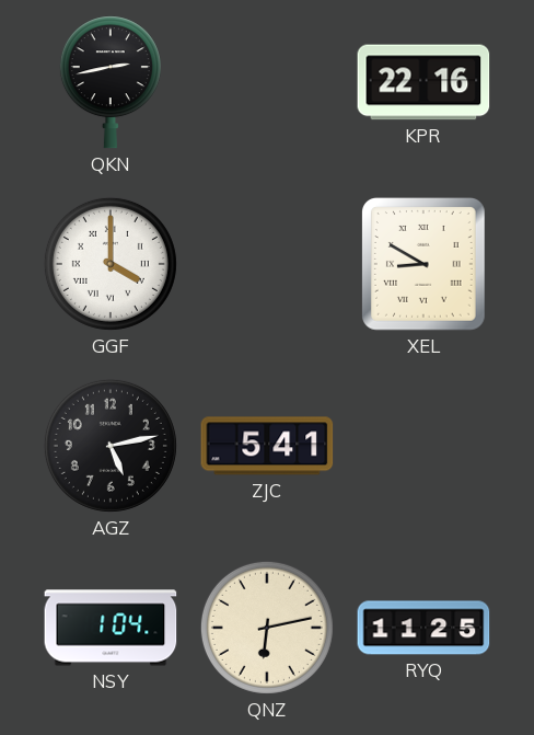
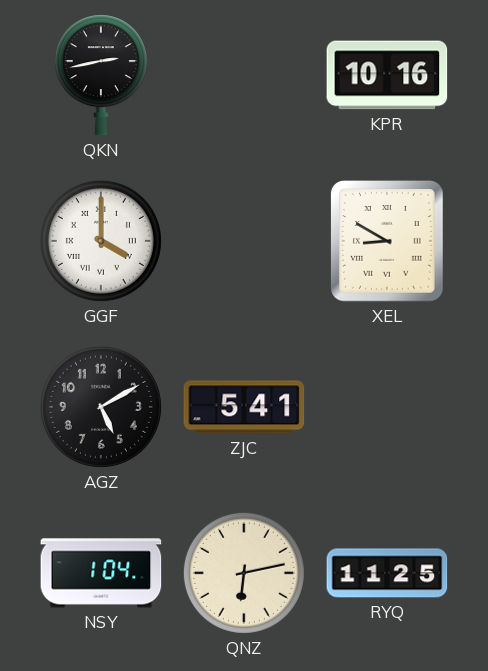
KPR: 22:16 -> 10:16 (387, 75)
AGZ: 5:13 -> 5:10 (101, 407)
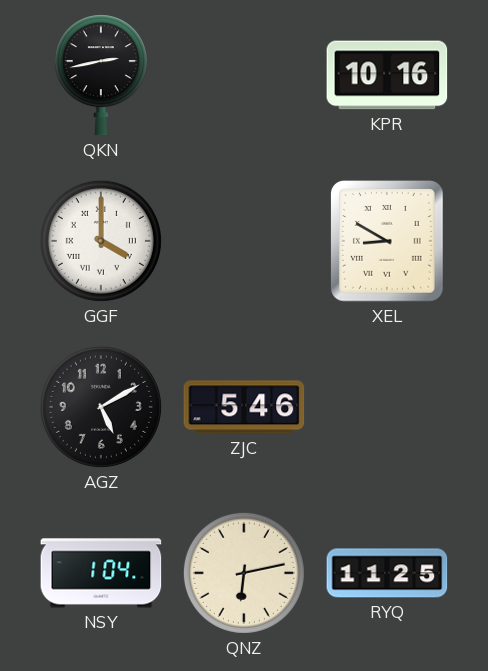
ZJC: 5:41 -> 5:46 (244, 407)
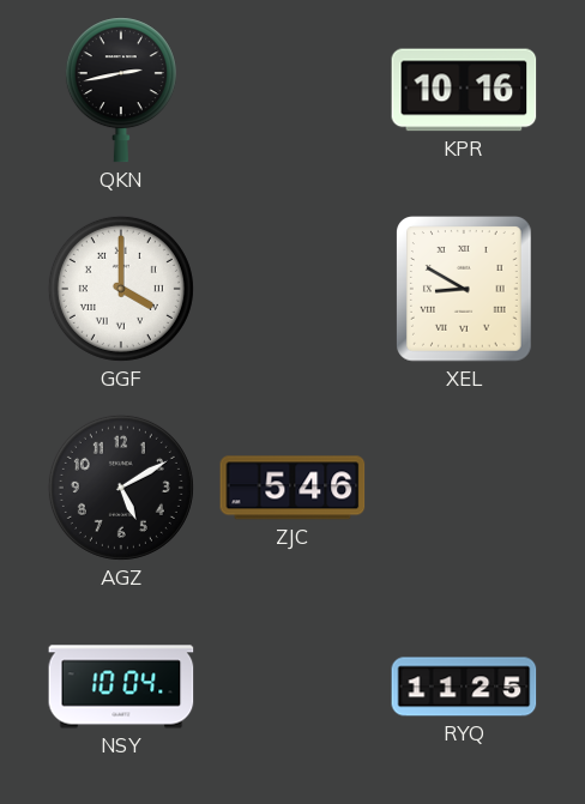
NSY: 1:04 -> 10:04 (121, 687)
QNZ: 6:13 -> none (244, 573)
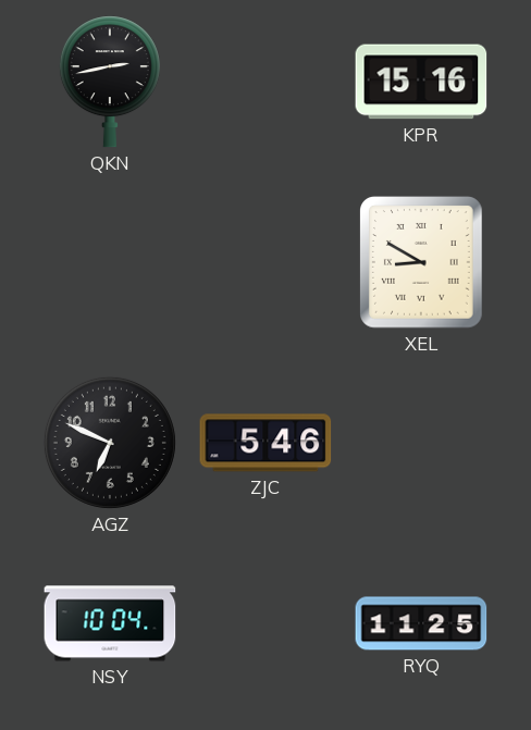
KPR: 10:16 -> 15:16 (421, 82)
GGF: 4:00 -> none (121, 289)
AGZ: 5:10 -> 6:49 (110, 443)
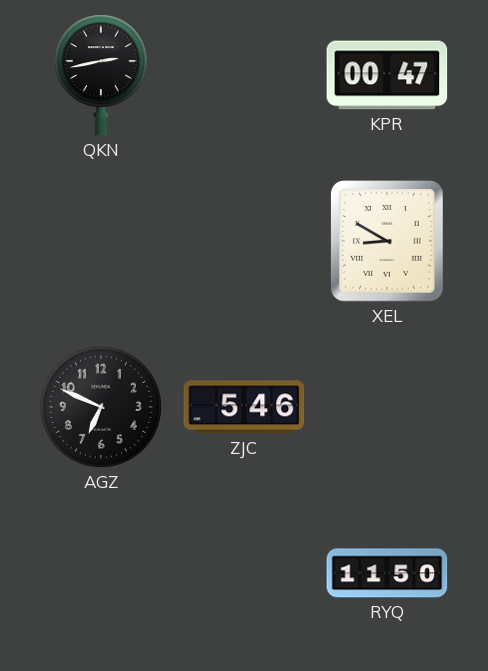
KPR: 15:16 -> 00:47 (387, 75)
NSY: 10:04 -> none (110, 623)
RYQ: 11:25 -> 11:50 (387, 573)
